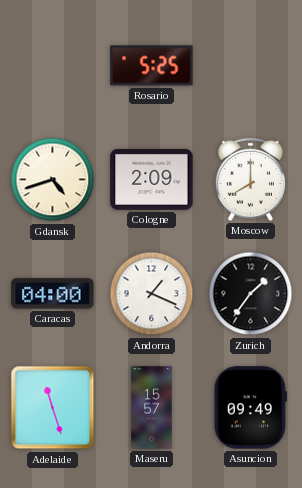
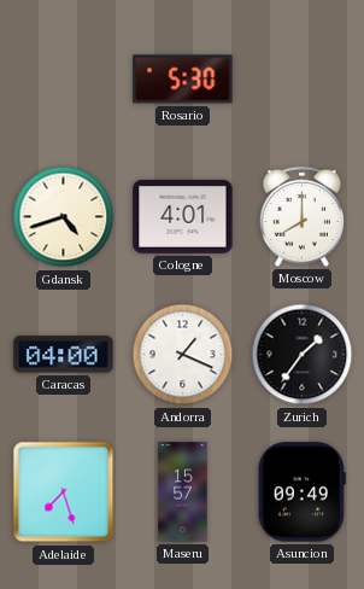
Rosario: 5:25 -> 5:30 (183, 80)
Cologne: 2:09 -> 4:01 (183, 216)
Adelaide: 11:27 -> 7:27 (64, 492)
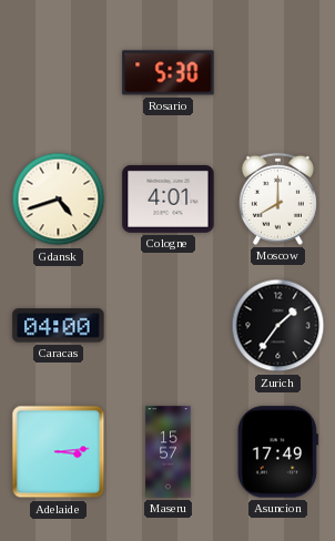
Andorra: 1:19 -> none (183, 355)
Adelaide: 7:27 -> 3:14 (59, 452)
Asuncion: 09:49 -> 17:49 (277, 452)
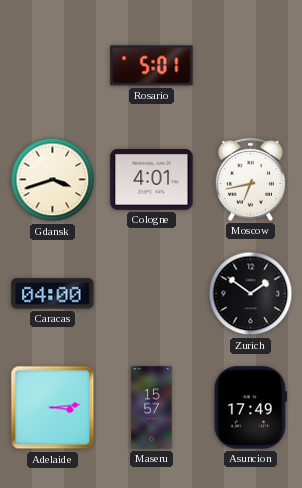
Rosario: 5:30 -> 5:01 (152, 66)
Gdansk: 4:42 -> 3:42 (53, 180)
Moscow: 8:00 -> 6:43 (250, 179)
Zurich: 1:36 -> 1:51 (251, 294)
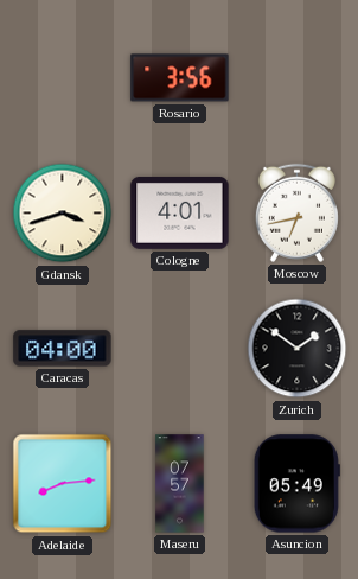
Rosario: 5:01 -> 3:56 (180, 78)
Adelaide: 3:14 -> 8:14 (63, 484)
Maseru: 15:57 -> 07:57 (180, 484)
Asuncion: 17:49 -> 05:49 (296, 484)
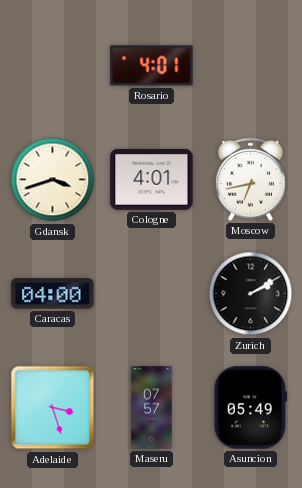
Rosario: 3:56 -> 4:01 (152, 66)
Zurich: 1:51 -> 2:10 (251, 294)
Adelaide: 8:14 -> 3:27 (53, 408)
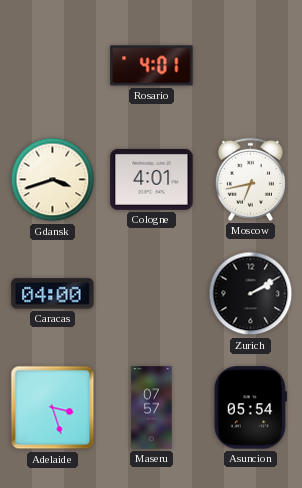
Asuncion: 05:49 -> 05:54 (250, 408)
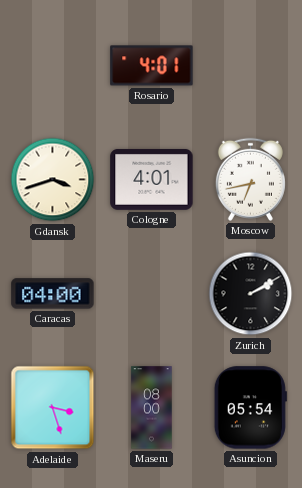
Maseru: 07:57 -> 08:00 (152, 408)
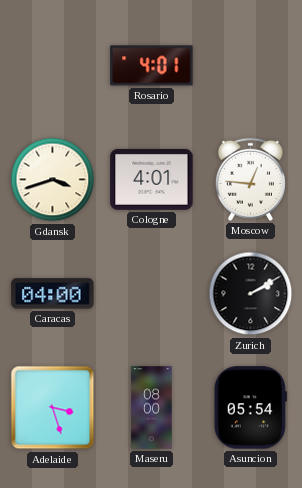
Moscow: 6:43 -> 12:46 (250, 179)
